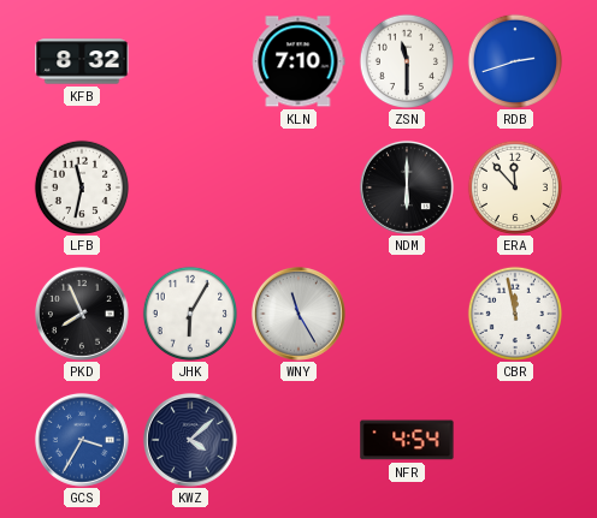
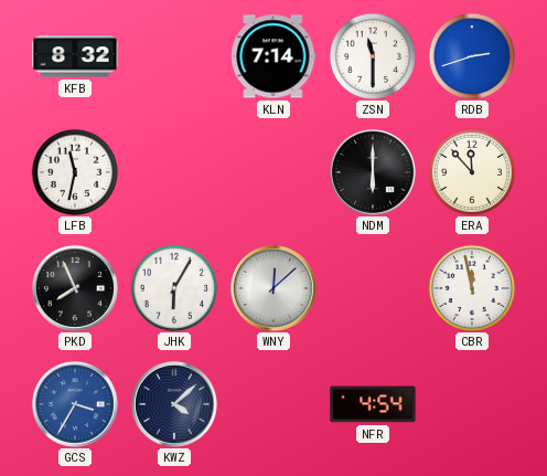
KLN: 7:10 -> 7:14 (273, 56)
WNY: 11:25 -> 12:08 (273, 288)
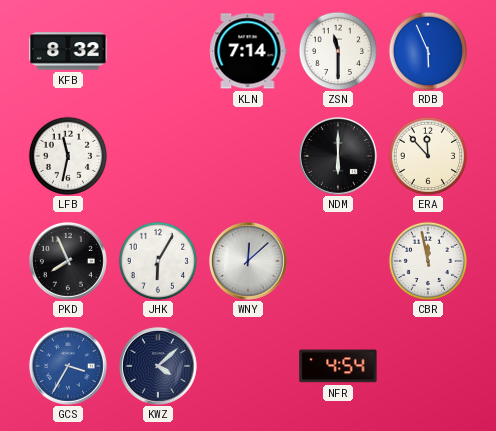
RDB: 2:42 -> 5:56 (427, 50)
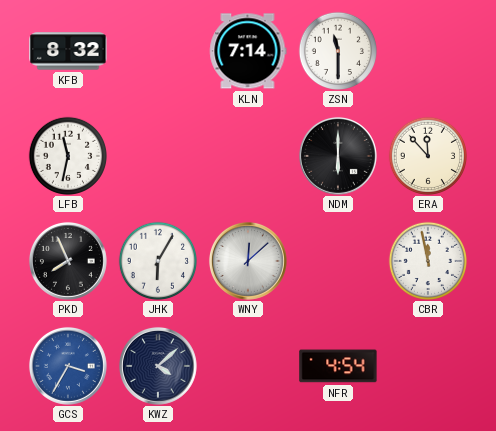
RDB: 5:56 -> none (427, 50)
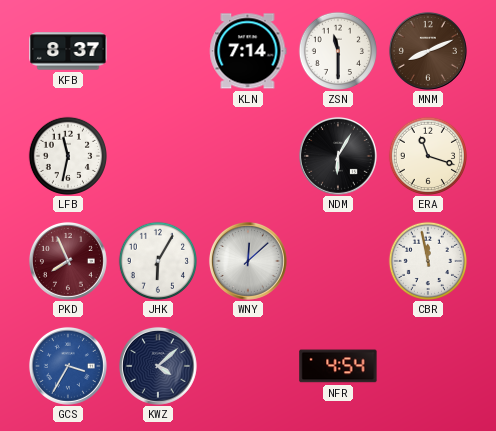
KFB: 8:32 -> 8:37 (68, 51)
MNM: none -> 8:11 (428, 51)
NDM: 6:00 -> 6:05 (338, 156)
ERA: 11:53 -> 11:18 (427, 155)
PKD dial: black -> burgundy (68, 261)
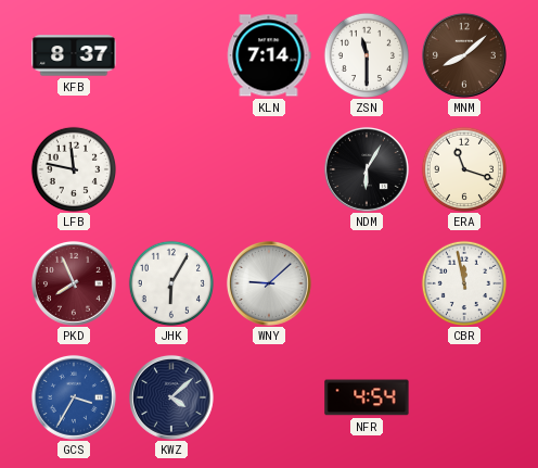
MNM: 8:11 -> 8:08 (464, 55)
LFB: 11:32 -> 11:47 (73, 168)
WNY: 12:08 -> 9:08 (269, 283)
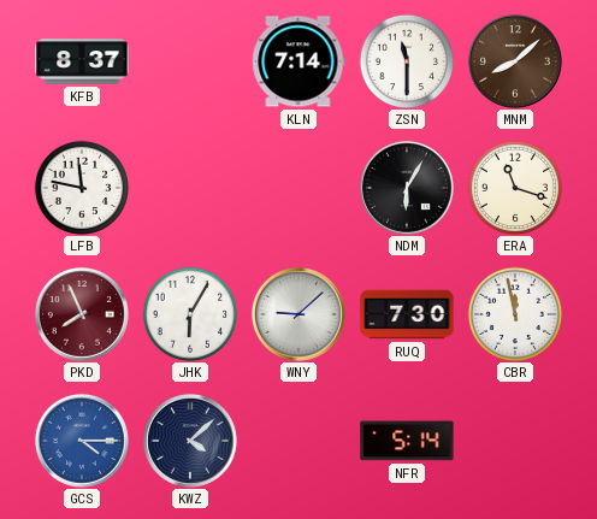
RUQ: none -> 7:30 (407, 314)
GCS: 3:35 -> 4:15 (82, 441)
NFR: 4:54 -> 5:14 (407, 441)
